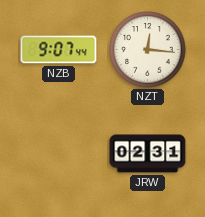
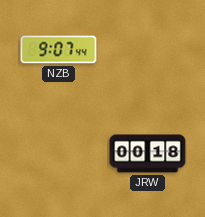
NZT: 12:16 -> none (148, 50)
JRW: 02:31 -> 00:18 (148, 154)
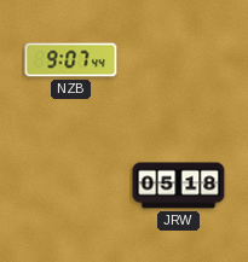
JRW: 00:18 -> 05:18 (179, 186)
